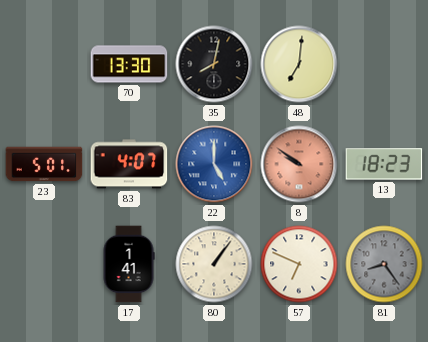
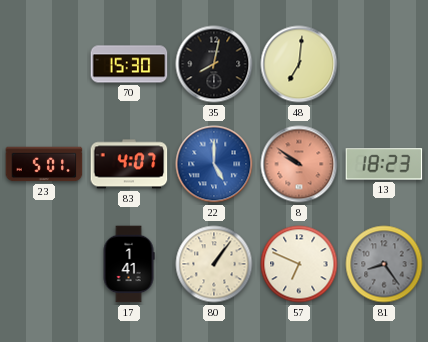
70: 13:30 -> 15:30 (129, 64)
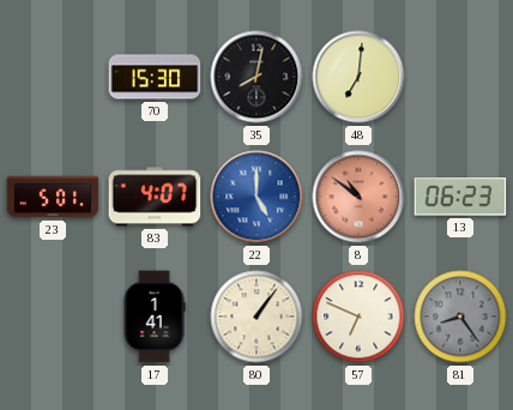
8: 9:51 -> 10:51 (358, 197)
13: 18:23 -> 06:23 (460, 197)
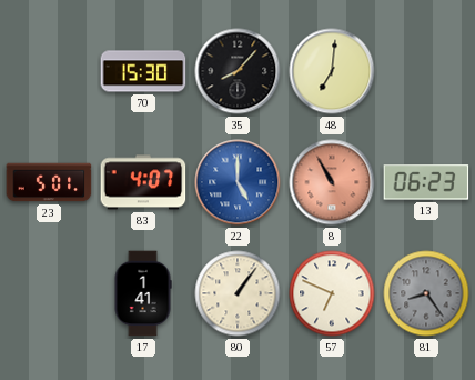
35: 8:02 -> 8:07 (238, 71)
8: 10:51 -> 10:55 (332, 182)
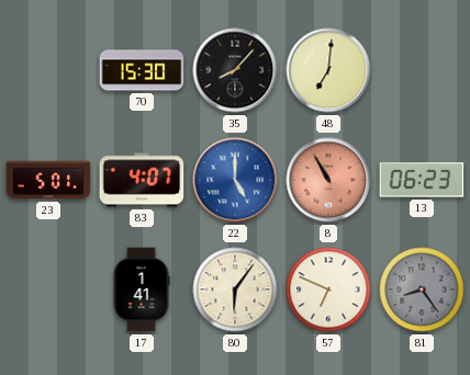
80: 1:06 -> 6:06 (235, 289)
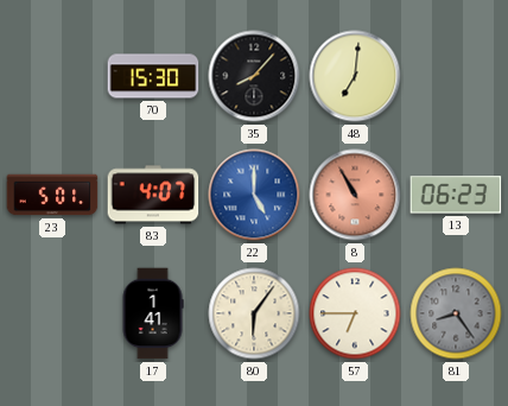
57: 6:49 -> 6:45 (355, 313)
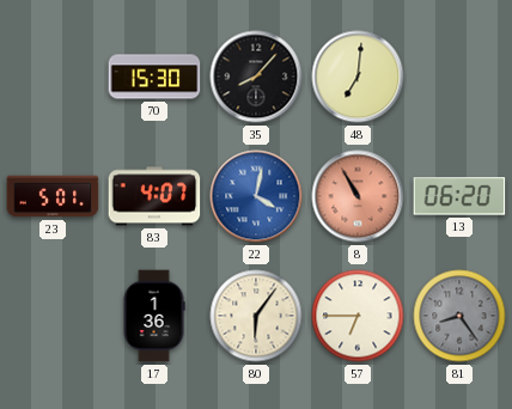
22: 5:00 -> 4:02 (256, 196)
13: 06:23 -> 06:20 (459, 196)
17: 1:41 -> 1:36 (154, 316)
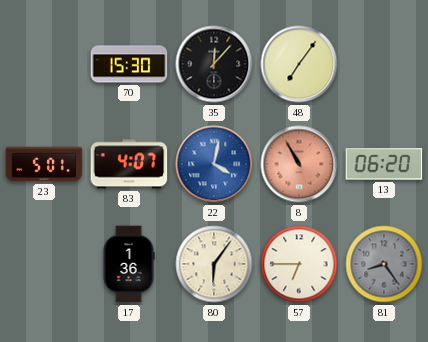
35: 8:07 -> 12:07 (214, 64)
48: 7:01 -> 7:06 (299, 64)
